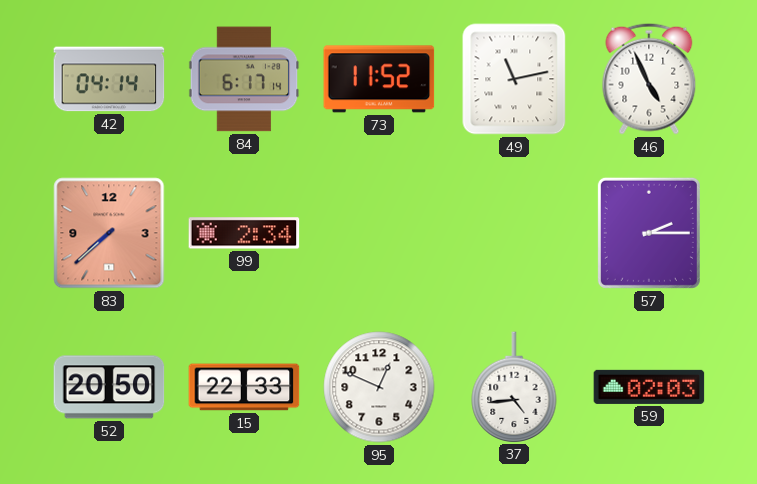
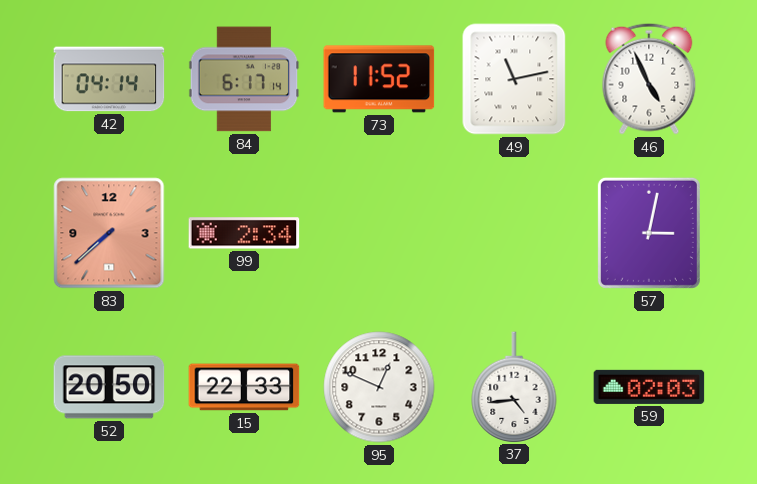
57: 2:15 -> 3:02 (649, 233)
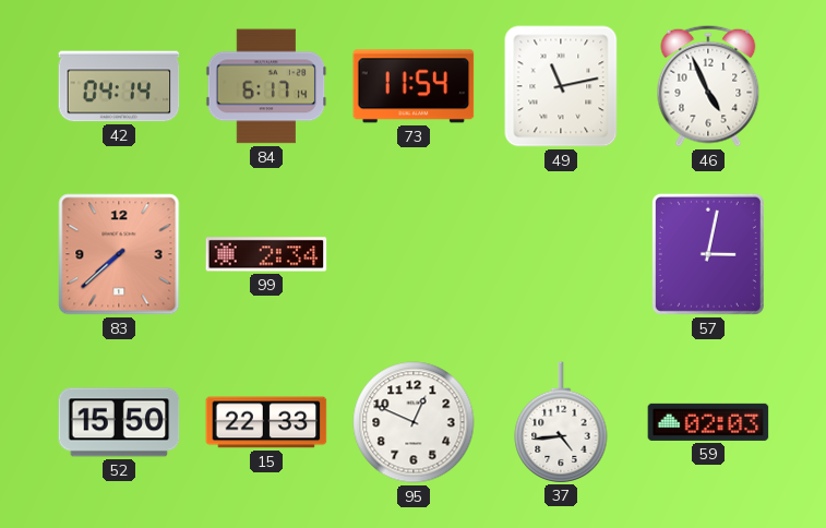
73: 11:52 -> 11:54 (414, 86)
52: 20:50 -> 15:50 (119, 422)
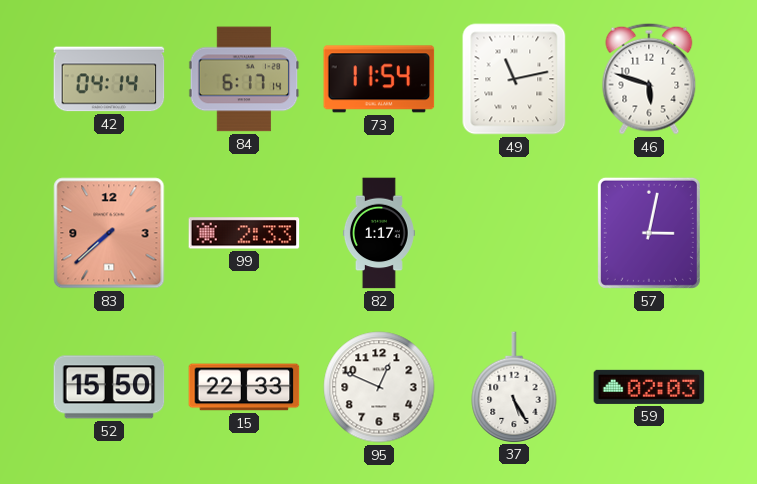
46: 4:56 -> 5:48 (649, 79)
99: 2:34 -> 2:33 (244, 233)
82: none -> 1:17 (379, 233)
37: 4:44 -> 5:25 (514, 387)
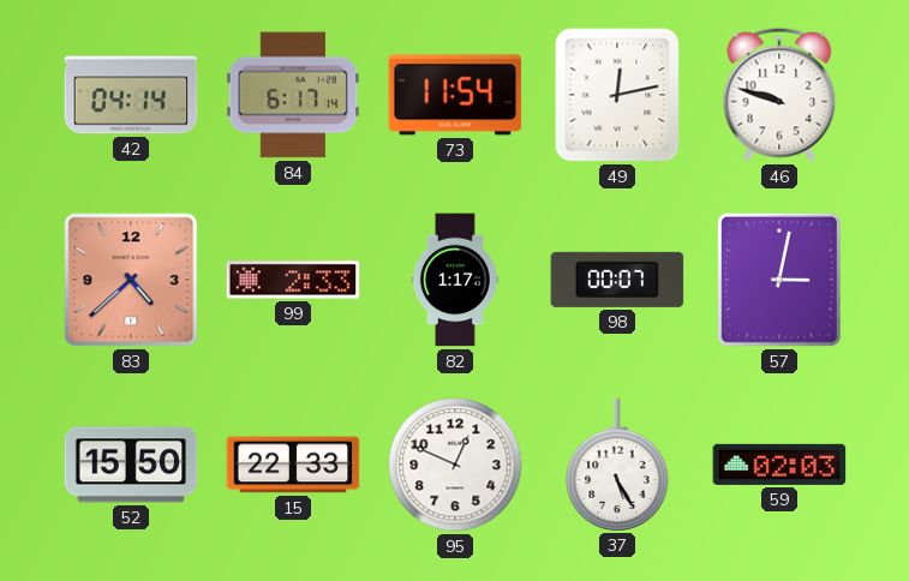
49: 11:13 -> 12:13 (617, 95)
46: 5:48 -> 9:48 (779, 95)
83: 7:38 -> 4:38 (131, 280)
98: none -> 00:07 (617, 280)
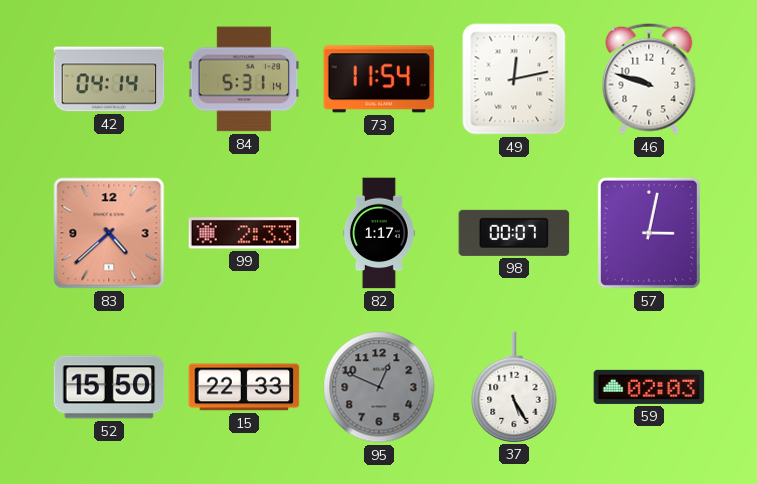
84: 6:17 -> 5:31 (244, 79)
95 dial: white -> grey (379, 387)
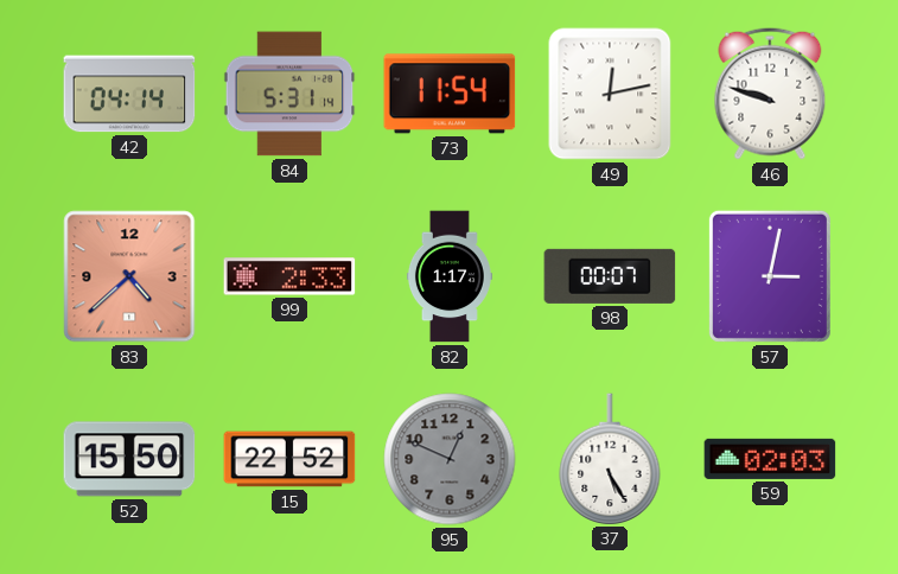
15: 22:33 -> 22:52 (289, 459)
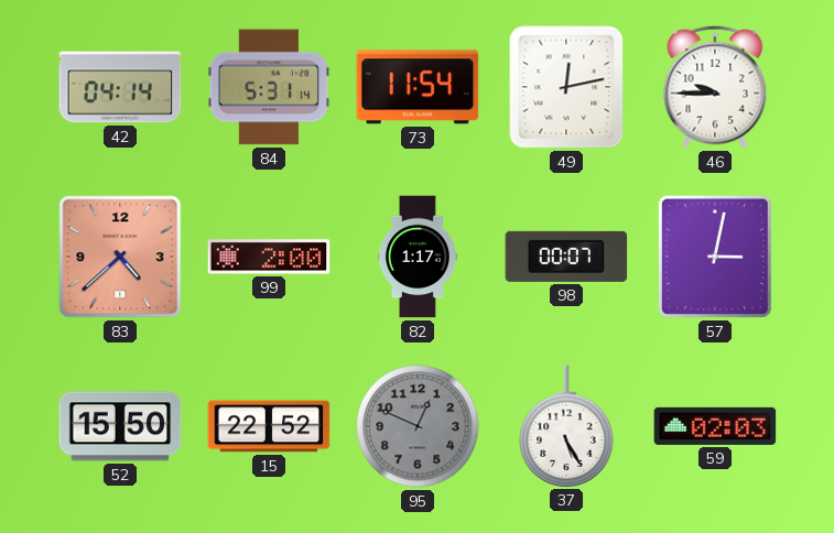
46: 9:48 -> 9:45 (715, 87)
99: 2:33 -> 2:00 (269, 257)
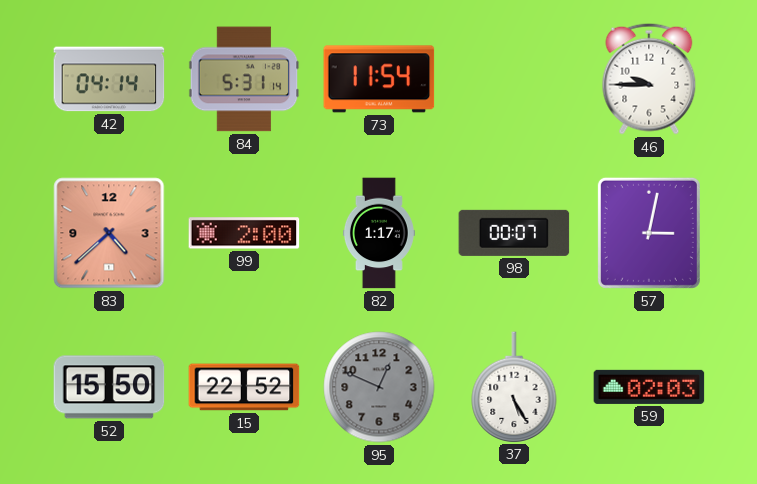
49: 12:13 -> none (566, 87)
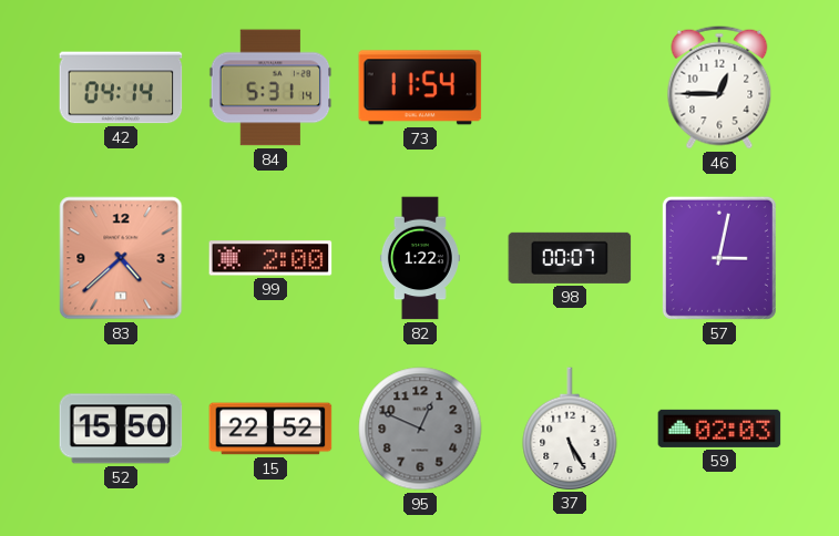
46: 9:45 -> 12:45 (719, 87)
82: 1:17 -> 1:22 (420, 258)
